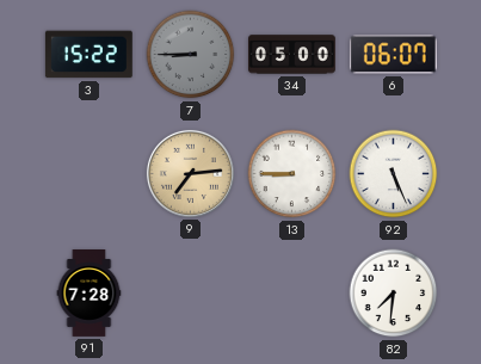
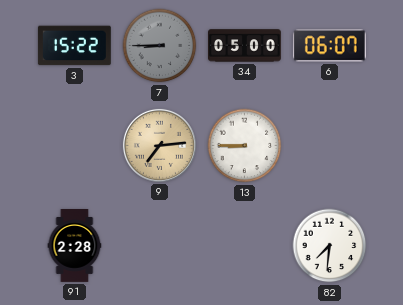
92: 5:26 -> none (394, 174)
91: 7:28 -> 2:28 (75, 246)
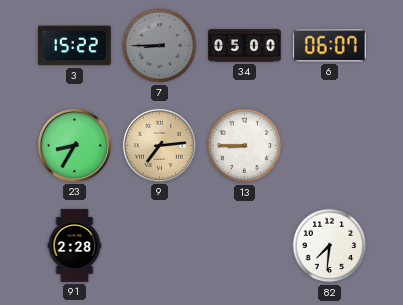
23: none -> 8:35 (74, 145)
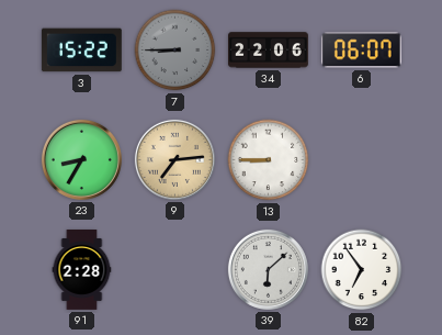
34: 05:00 -> 22:06 (269, 51)
39: none -> 6:08 (268, 269)
82: 7:31 -> 6:54 (362, 270)
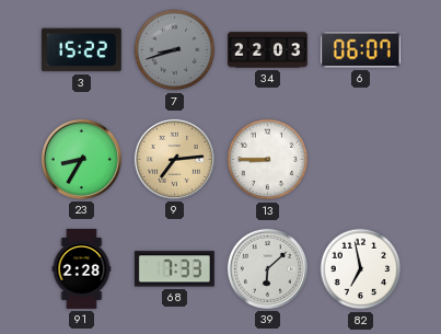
7: 8:45 -> 8:42 (175, 50)
34: 22:06 -> 22:03 (268, 50)
68: none -> 7:33 (174, 269)
82: 6:54 -> 6:58 (361, 269)
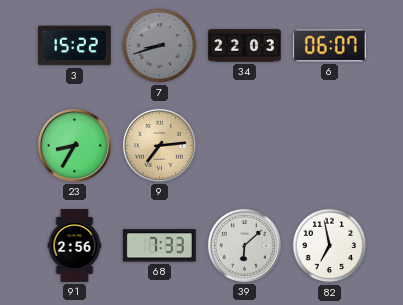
13: 8:45 -> none (268, 160)
91: 2:28 -> 2:56 (75, 246)
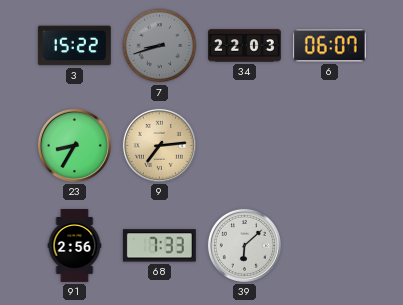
82: 6:58 -> none (330, 246)
